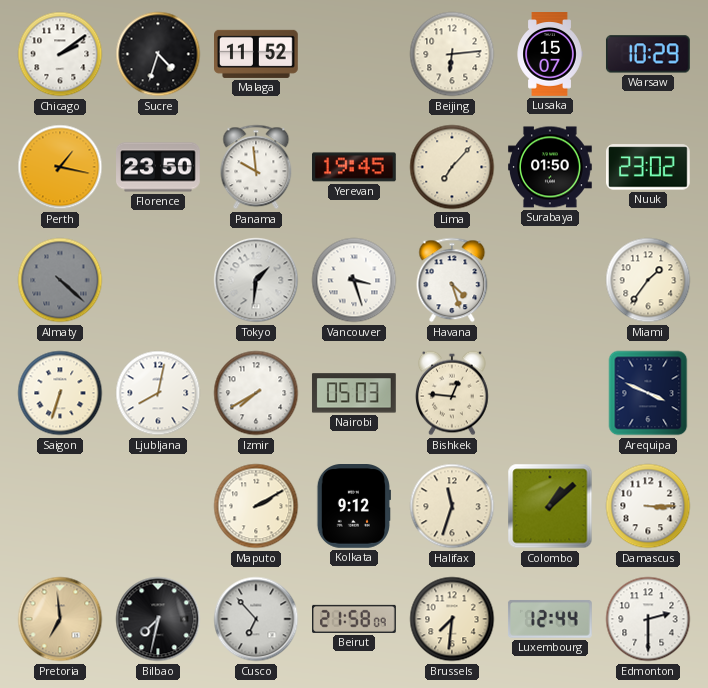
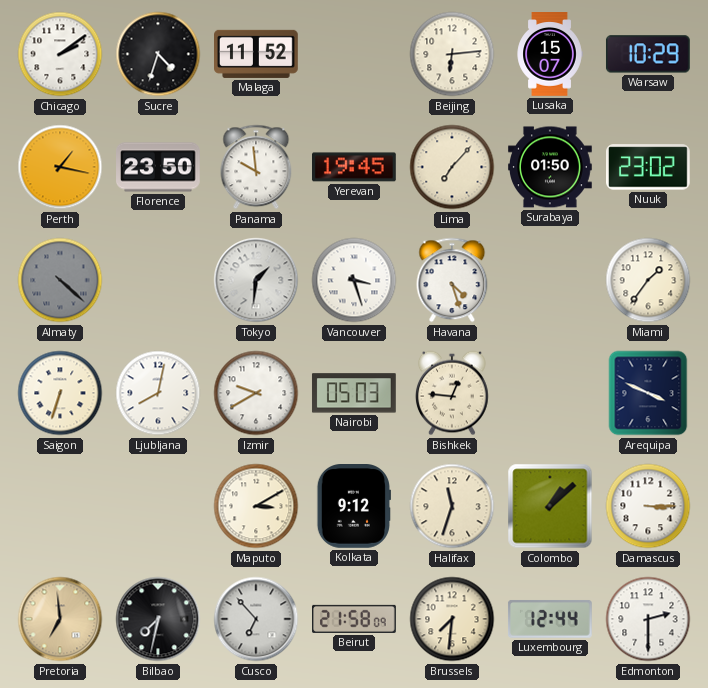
Izmir: 7:40 -> 9:40 (256, 393)
Maputo: 2:10 -> 3:10 (256, 506)
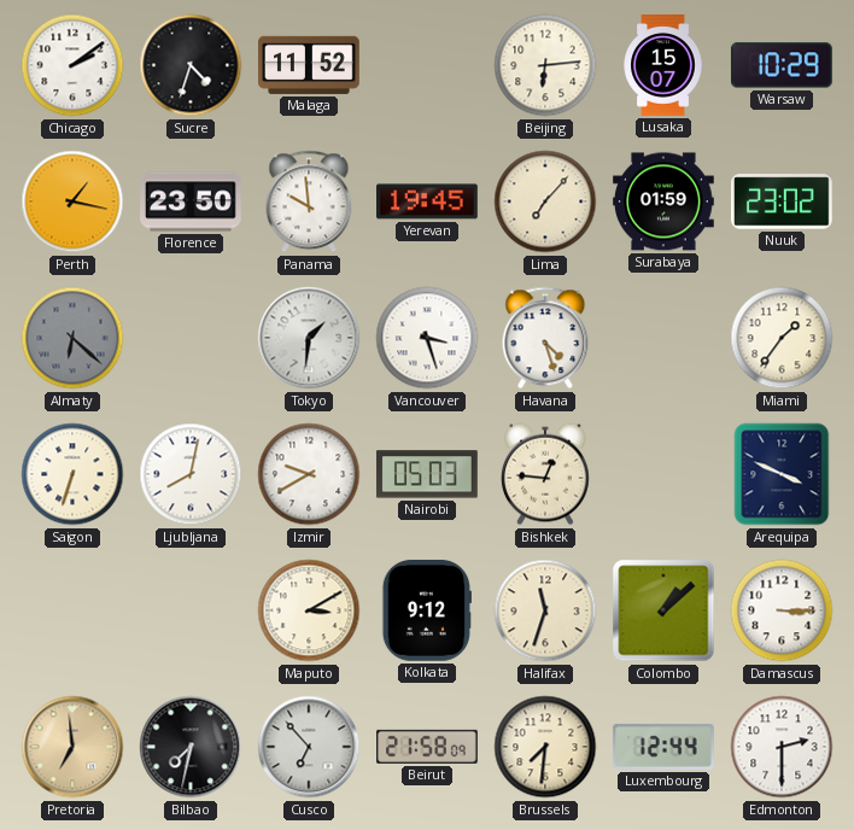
Surabaya: 01:50 -> 01:59 (665, 201)
Almaty: 4:22 -> 6:22 (72, 338)
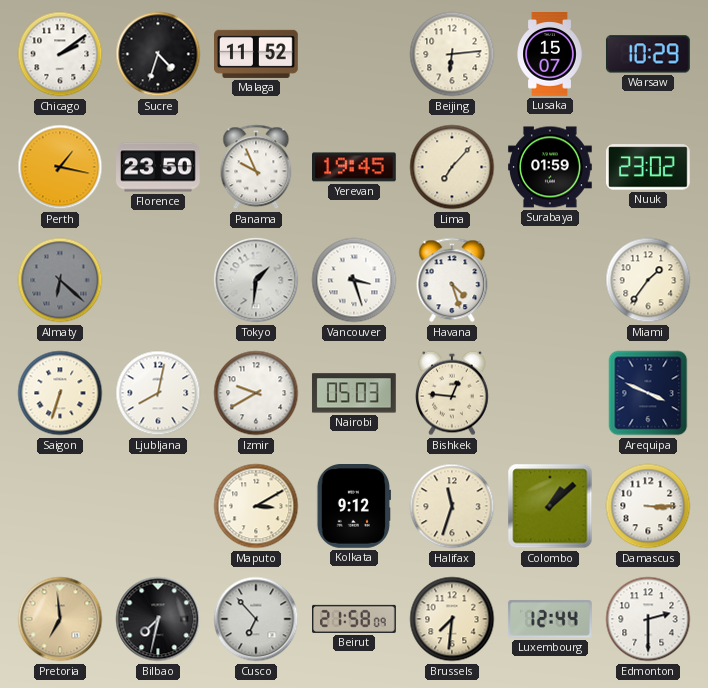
Panama: 9:59 -> 9:56 (256, 167)
